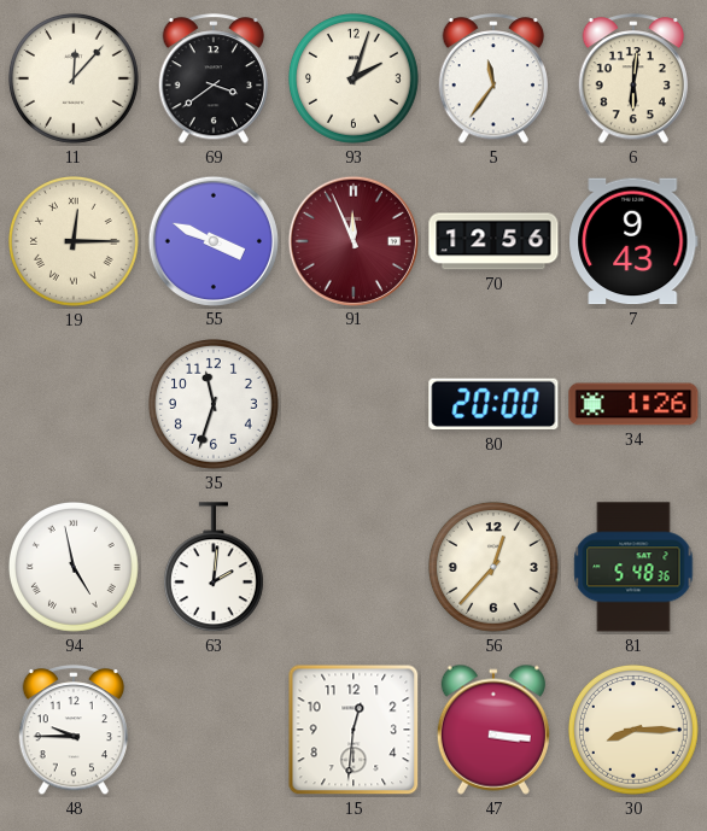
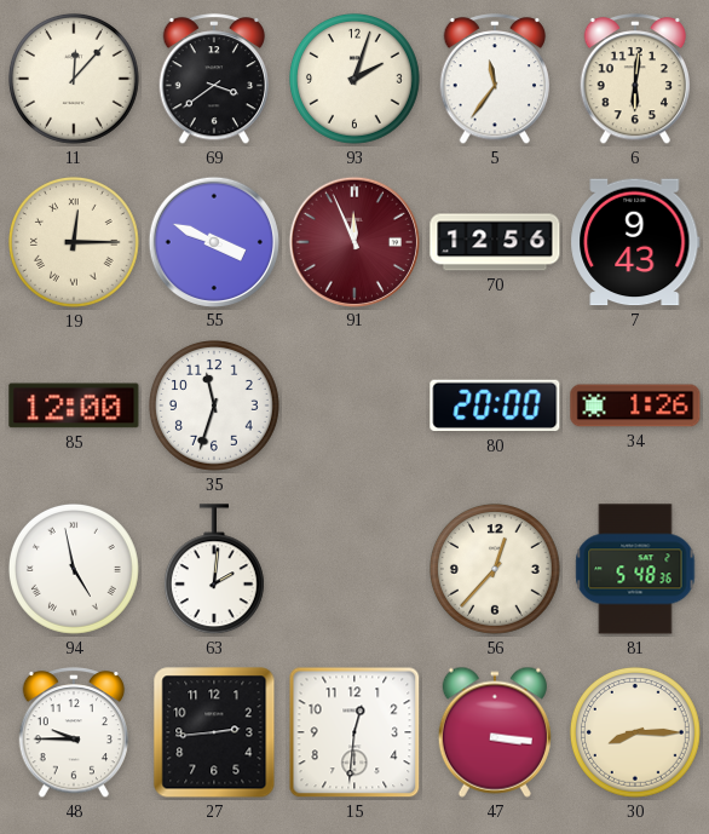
85: none -> 12:00 (74, 406)
27: none -> 2:44 (214, 732)
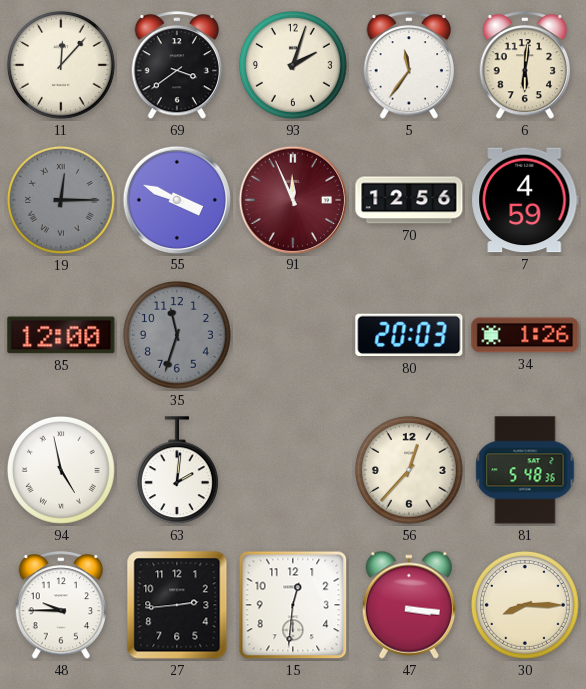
19 dial: cream -> grey (61, 200)
7: 9:43 -> 4:59 (525, 200)
35 dial: white -> grey (177, 335)
80: 20:00 -> 20:03 (409, 335)
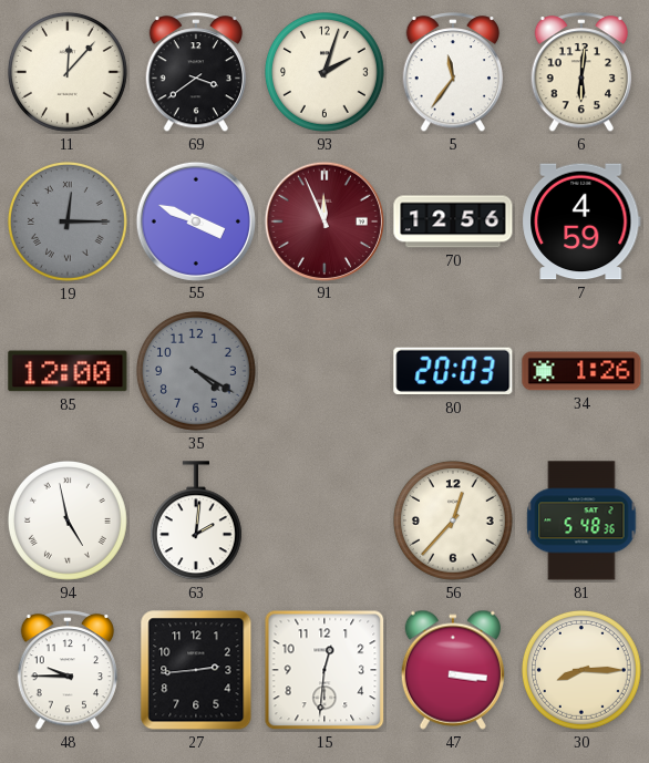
35: 11:33 -> 4:20 (196, 371)
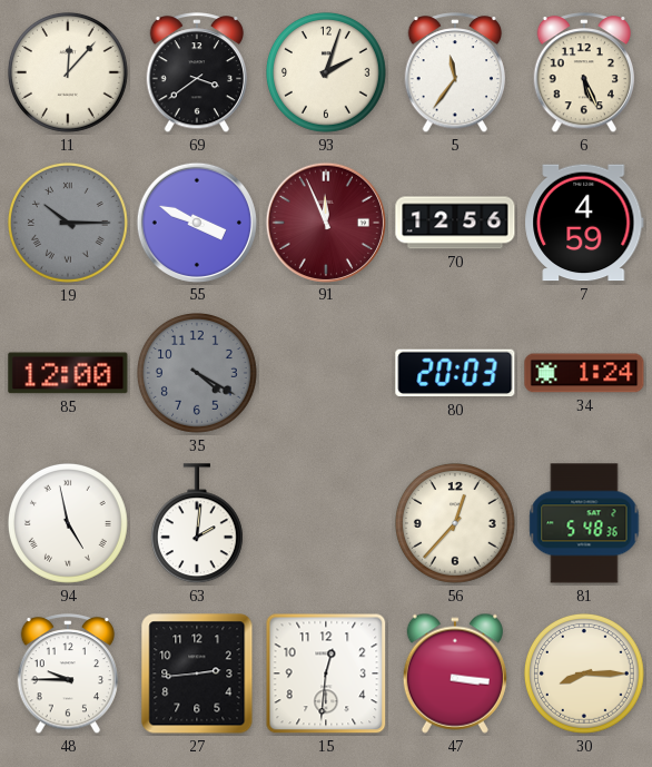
6: 6:01 -> 5:26 (584, 73)
19: 12:15 -> 10:15 (68, 223)
34: 1:26 -> 1:24 (584, 373)
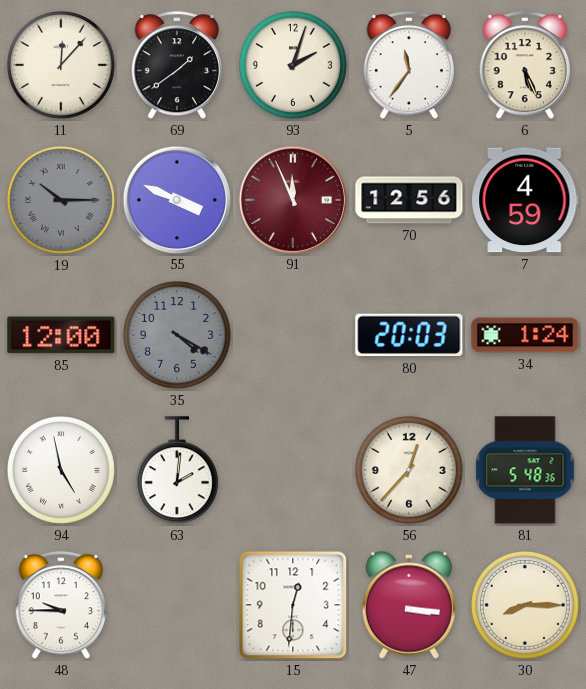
69: 3:39 -> 1:39 (177, 66)
27: 2:44 -> none (197, 673)
